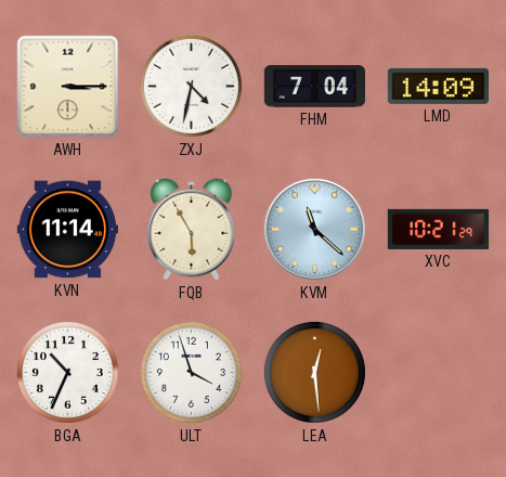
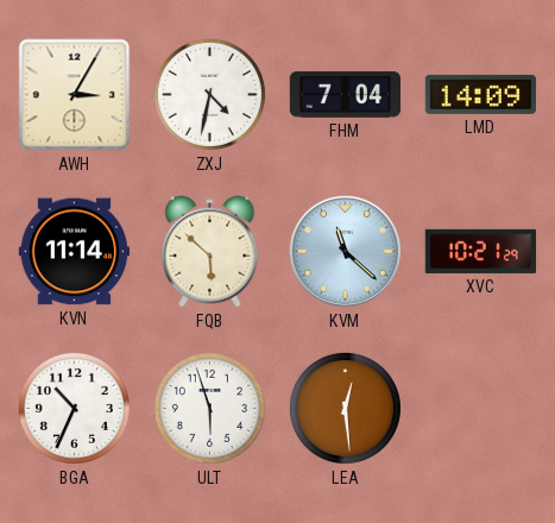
AWH: 3:15 -> 3:05 (75, 95)
FQB: 5:55 -> 5:52 (210, 252)
ULT: 3:57 -> 5:57 (209, 408)
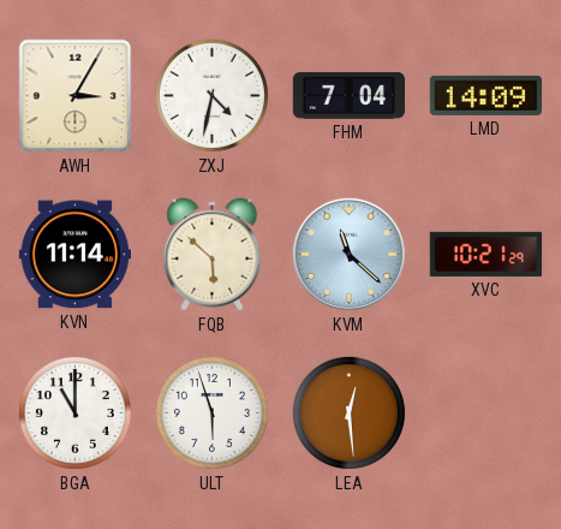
BGA: 10:34 -> 11:00 (74, 412)
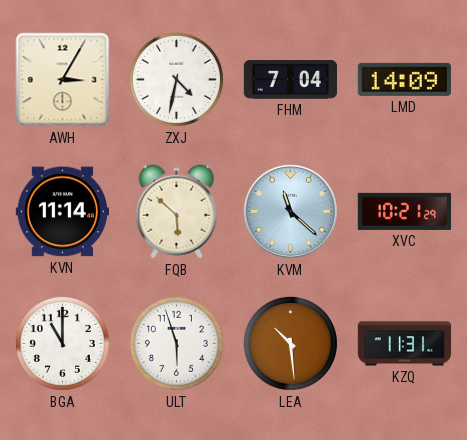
LEA: 12:29 -> 10:29 (290, 343)
KZQ: none -> 11:31 (405, 344)
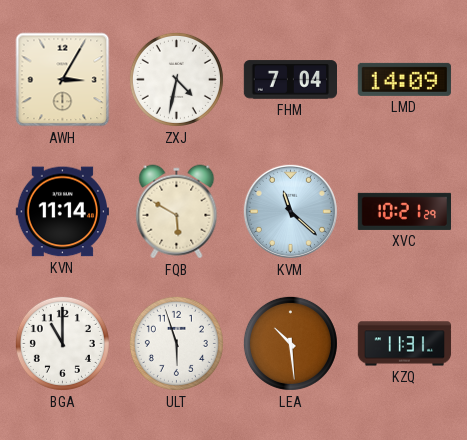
FQB: 5:52 -> 5:50 (177, 212)
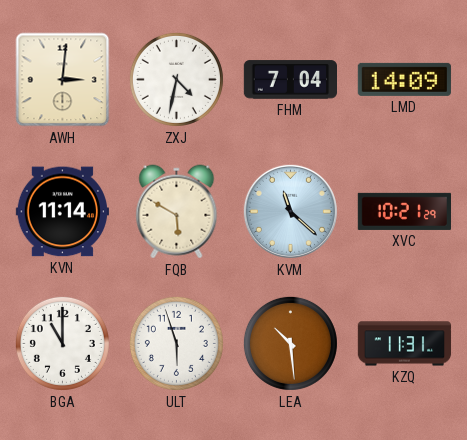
AWH: 3:05 -> 3:01 (63, 80)
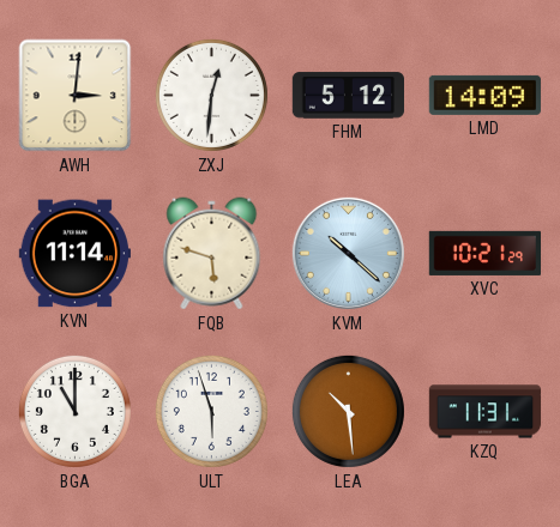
ZXJ: 4:32 -> 12:31 (211, 95)
FHM: 7:04 -> 5:12 (348, 96)
FQB: 5:50 -> 5:48 (212, 254)
KVM: 11:22 -> 10:22 (348, 253)
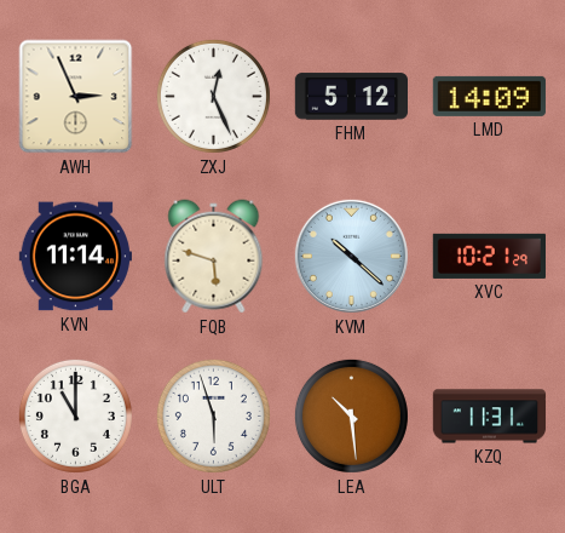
AWH: 3:01 -> 2:56 (76, 97)
ZXJ: 12:31 -> 12:26 (213, 96)
